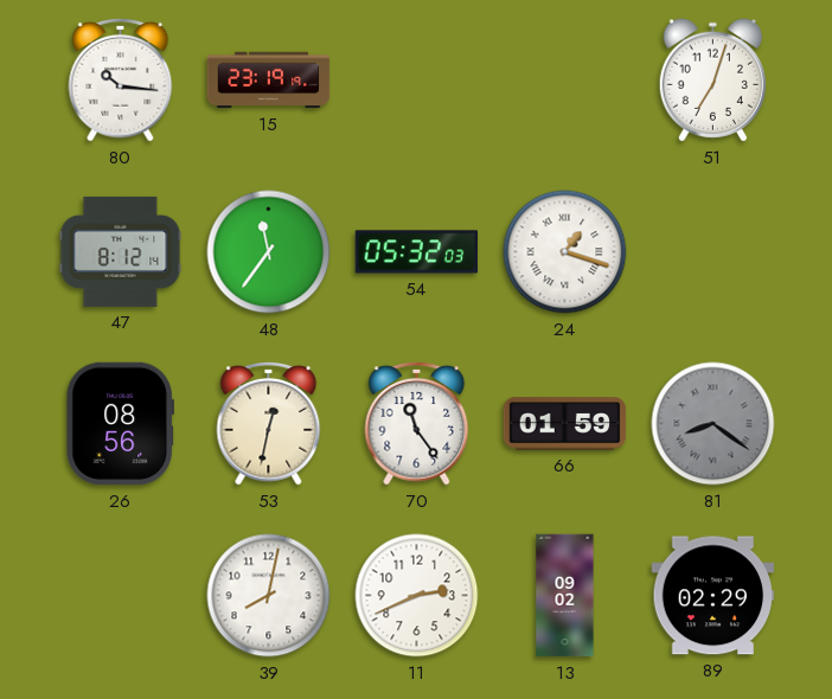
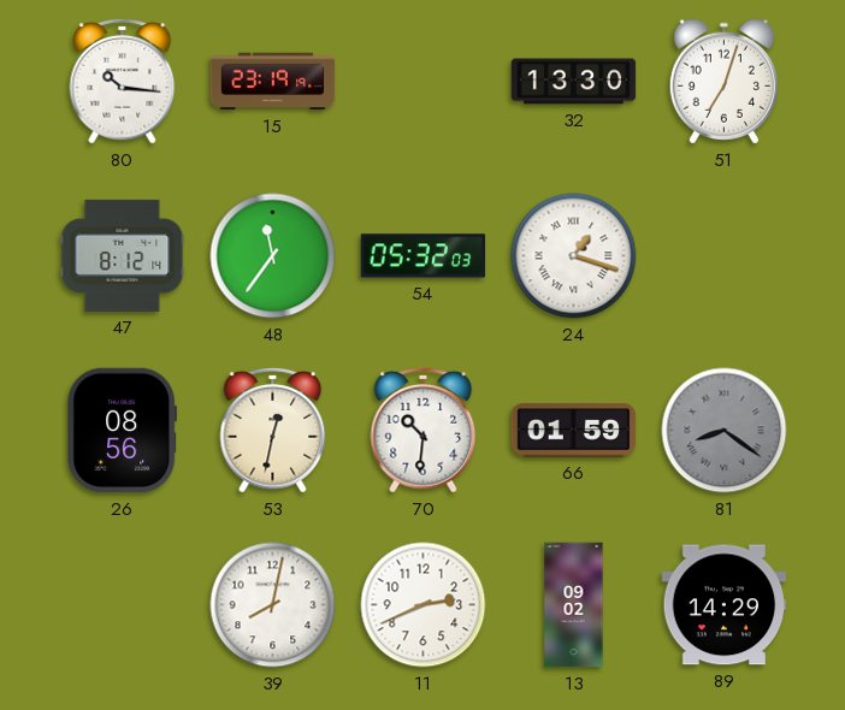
32: none -> 13:30 (574, 82)
70: 11:24 -> 10:31 (424, 430)
89: 02:29 -> 14:29 (725, 605)
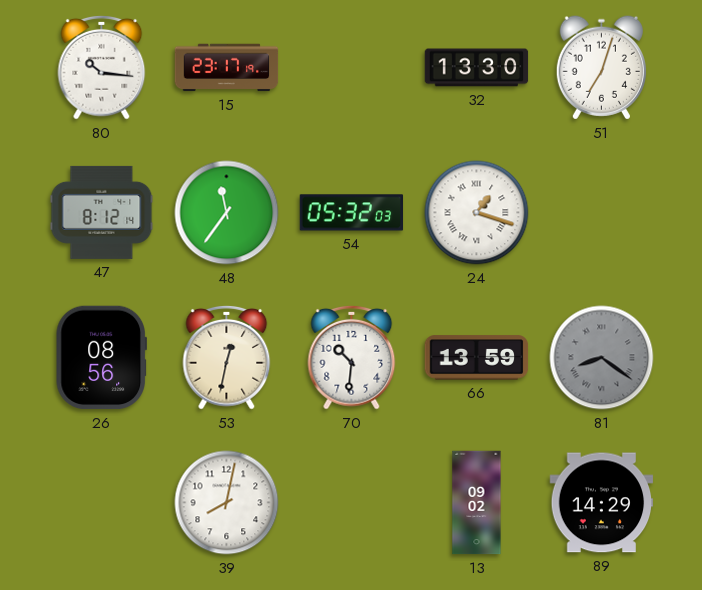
15: 23:19 -> 23:17 (227, 68)
66: 01:59 -> 13:59 (477, 358)
11: 2:41 -> none (424, 605)
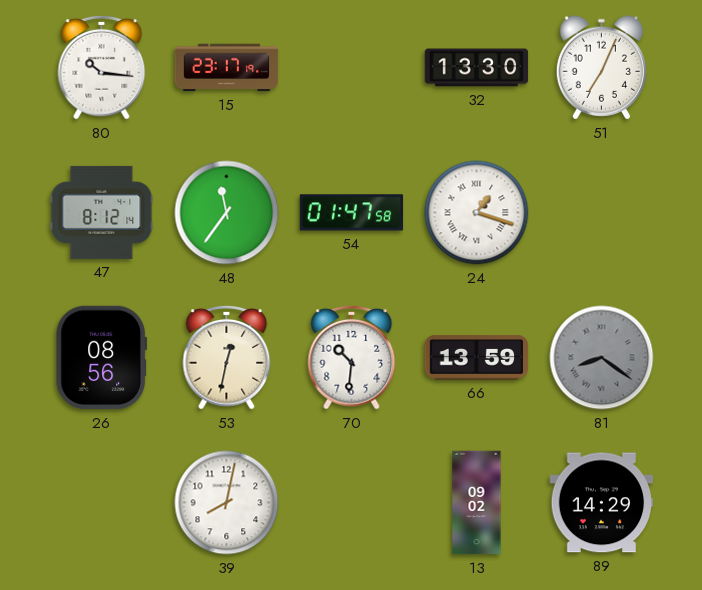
51: 7:03 -> 7:04 (601, 68)
54: 05:32 -> 01:47 (352, 213)
